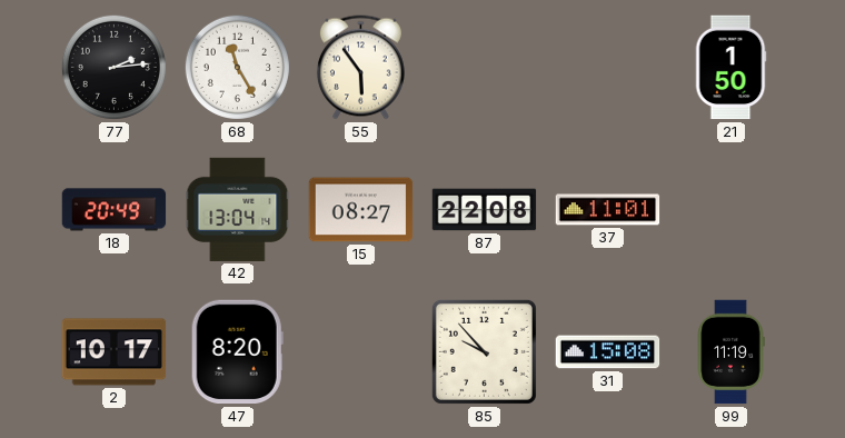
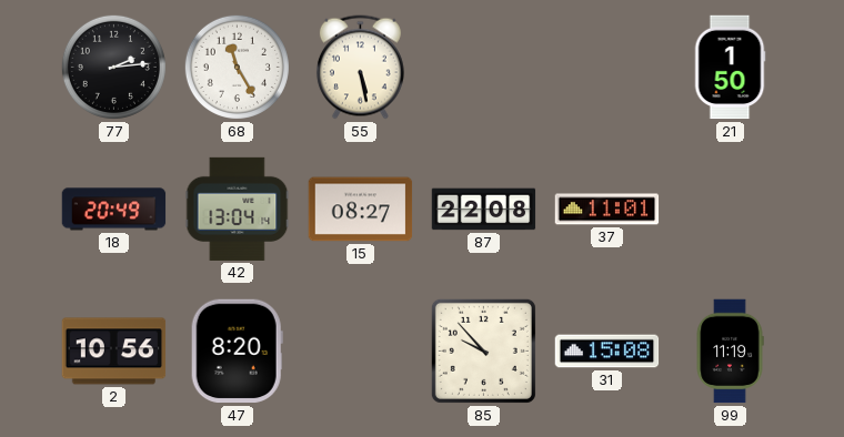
55: 5:54 -> 5:28 (360, 68)
2: 10:17 -> 10:56 (114, 352)
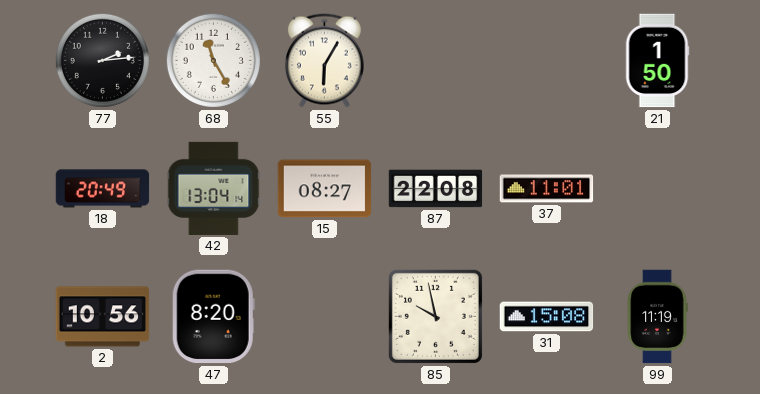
55: 5:28 -> 6:05 (324, 61)
85: 9:53 -> 9:58 (435, 316)
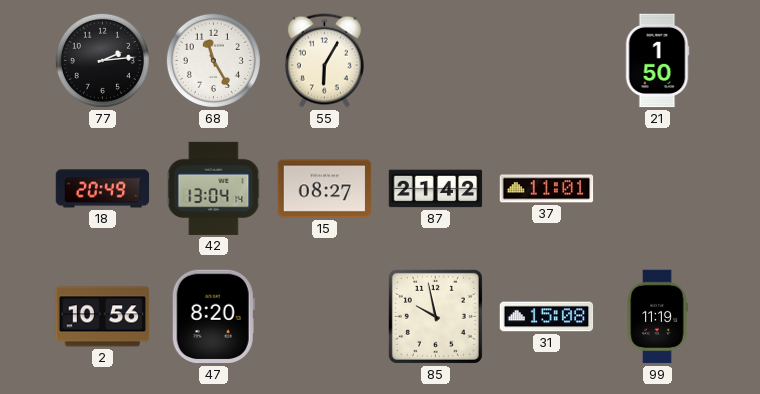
87: 22:08 -> 21:42 (436, 189)
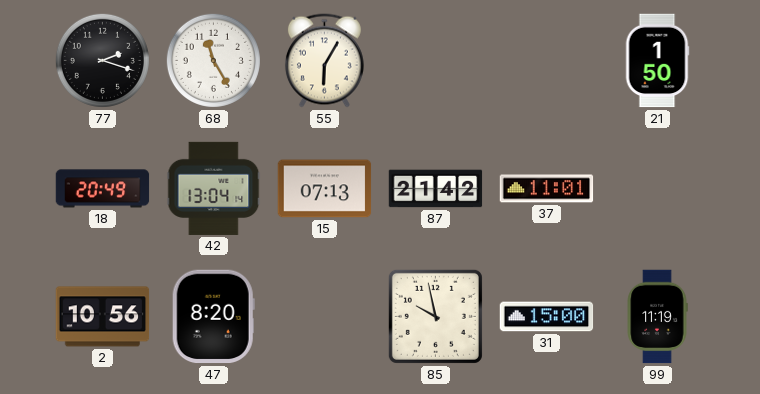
77: 2:14 -> 2:18 (102, 60)
15: 08:27 -> 07:13 (325, 189)
31: 15:08 -> 15:00 (547, 317)
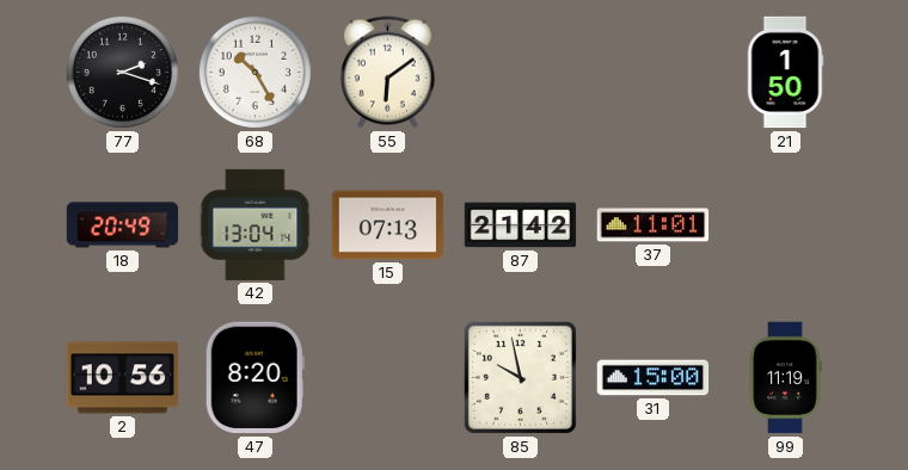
68: 11:25 -> 10:25 (254, 72)
55: 6:05 -> 6:09 (387, 73)
